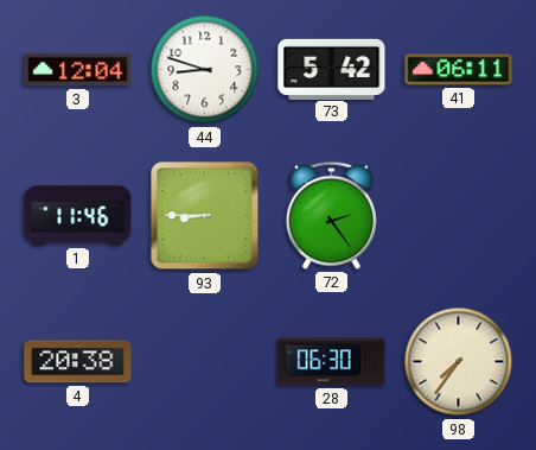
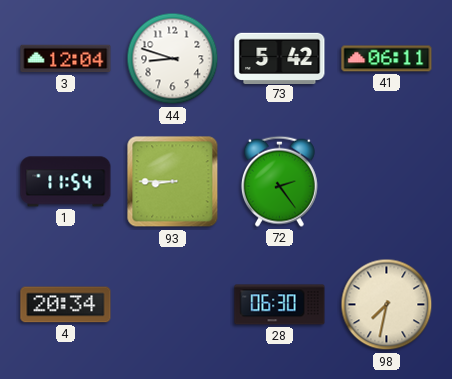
1: 11:46 -> 11:54 (66, 182)
4: 20:38 -> 20:34 (66, 305)
98: 7:36 -> 7:32 (387, 305)
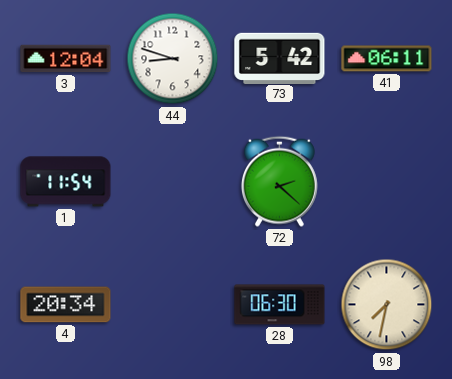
93: 8:45 -> none (173, 182)
72: 2:24 -> 2:22 (279, 181)
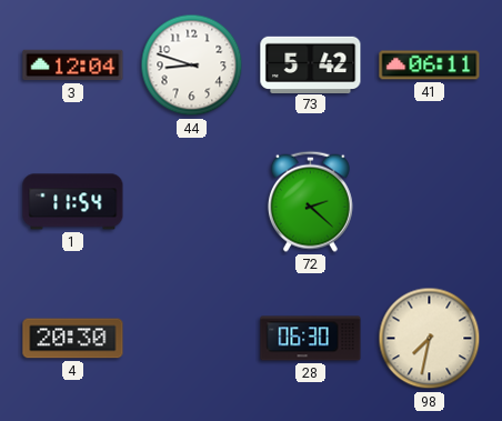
4: 20:34 -> 20:30 (73, 339)
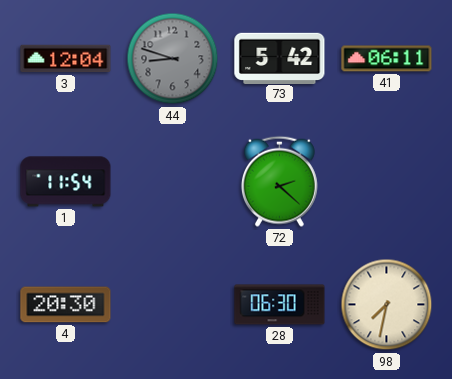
44 dial: white -> grey (173, 59)
